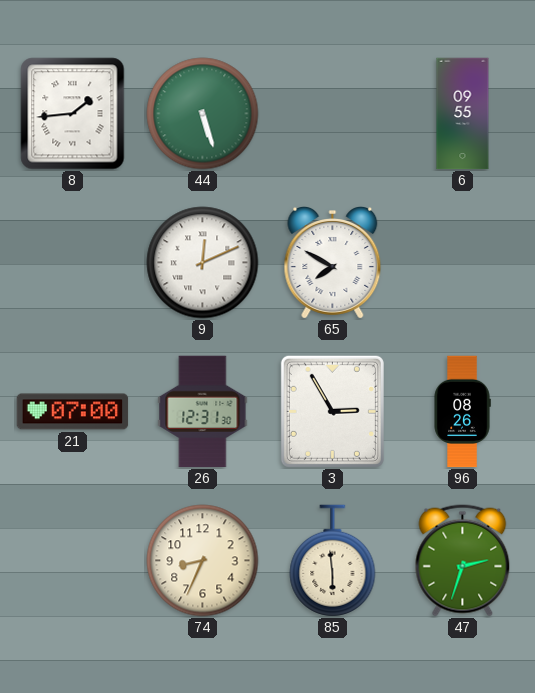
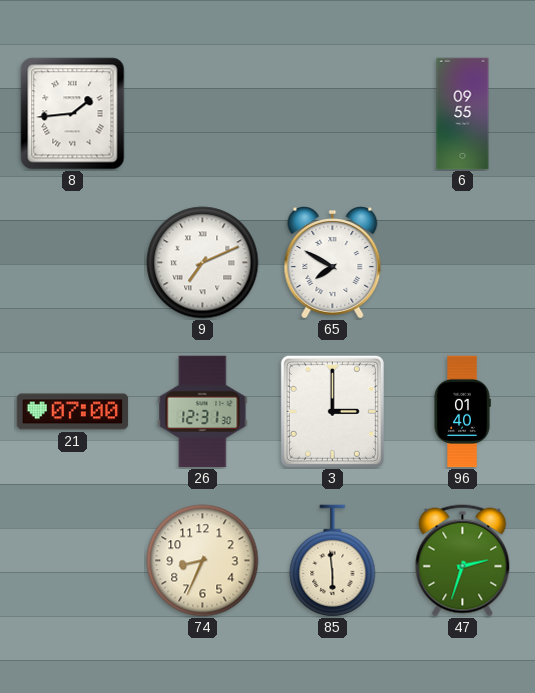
44: 5:27 -> none (203, 114)
9: 12:11 -> 7:11 (203, 263)
3: 2:55 -> 3:00 (332, 411)
96: 08:26 -> 01:40 (462, 412)
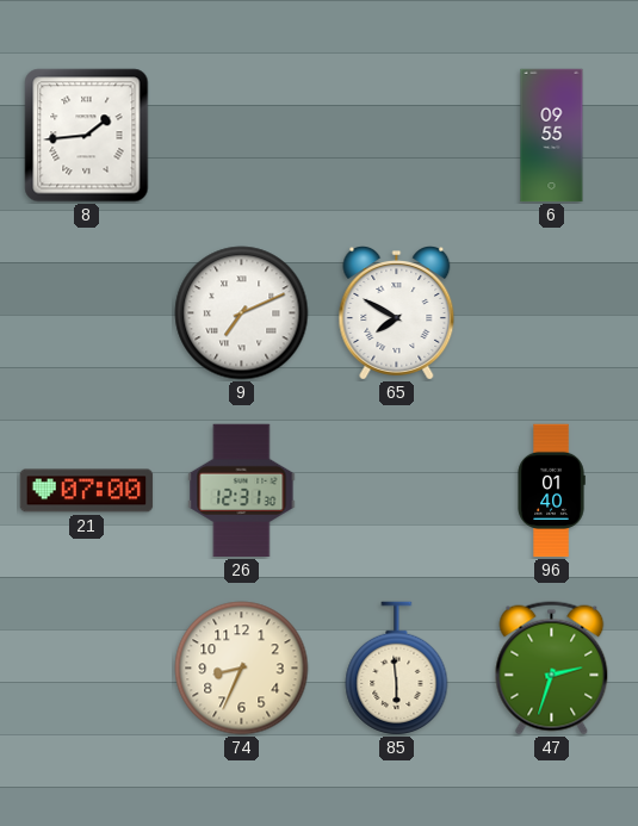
3: 3:00 -> none (332, 411)
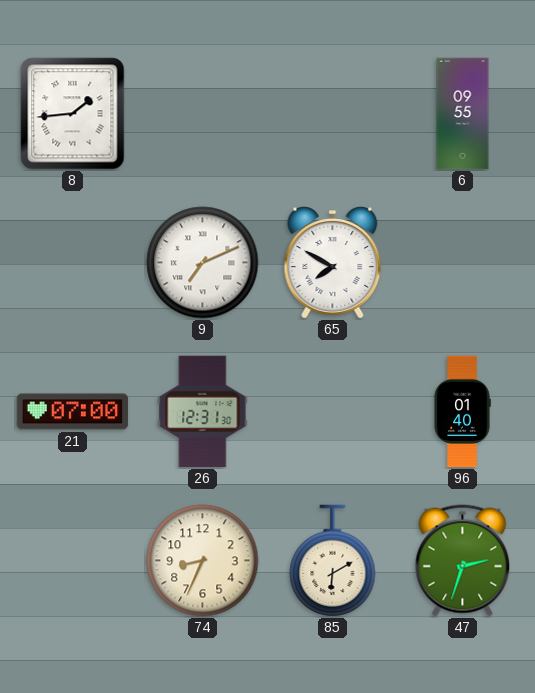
85: 5:59 -> 6:10 (333, 561)
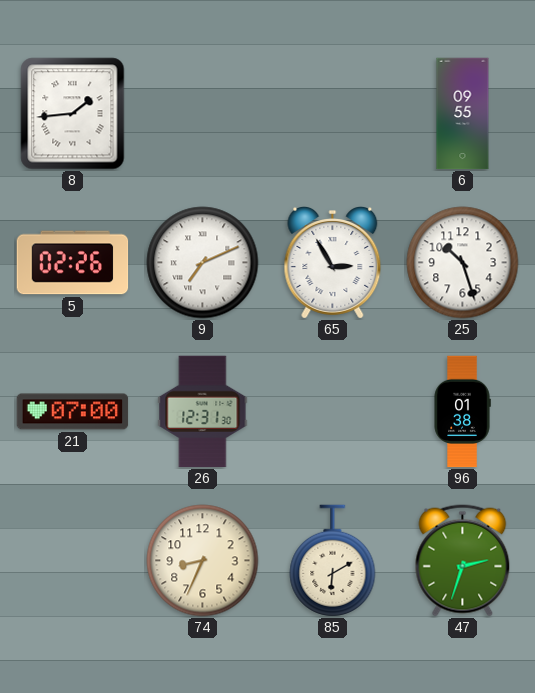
5: none -> 02:26 (73, 263)
65: 7:50 -> 2:55 (333, 263)
25: none -> 10:27 (463, 263)
96: 01:40 -> 01:38 (462, 412)
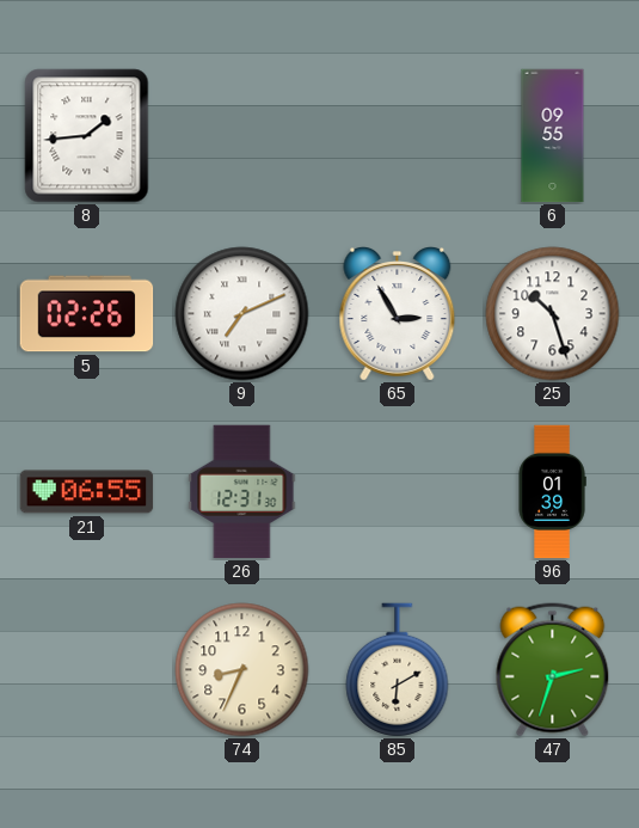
21: 07:00 -> 06:55 (87, 492)
96: 01:38 -> 01:39 (552, 492)
